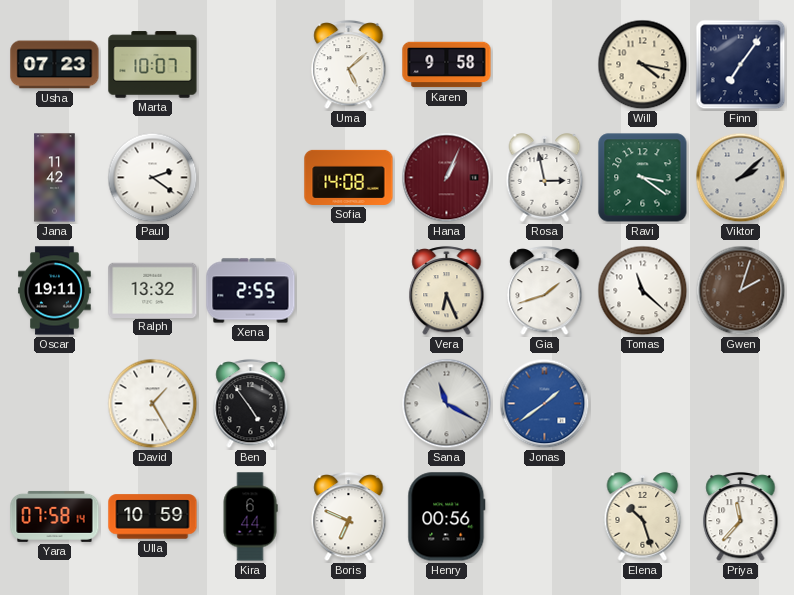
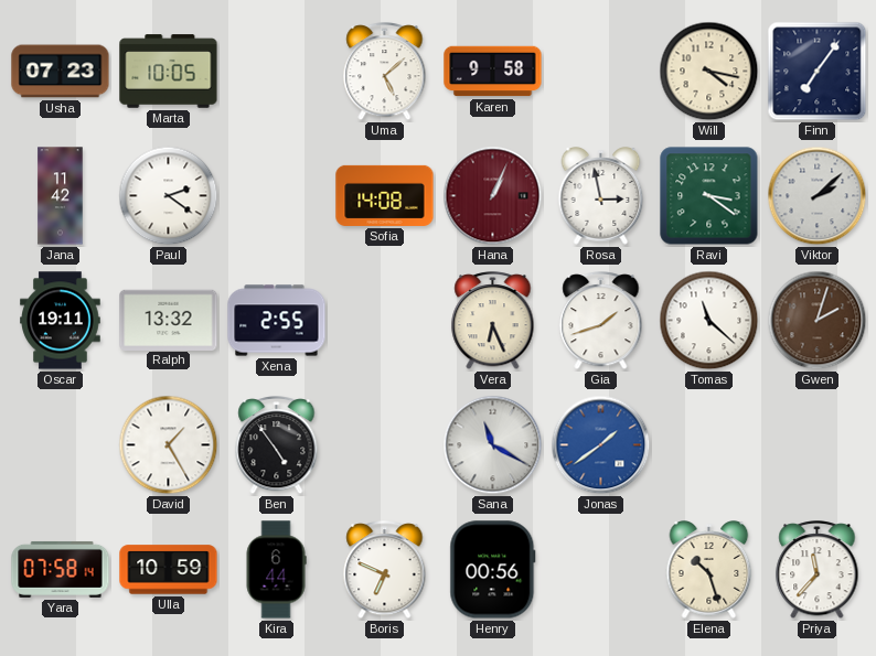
Marta: 10:07 -> 10:05 (169, 72)
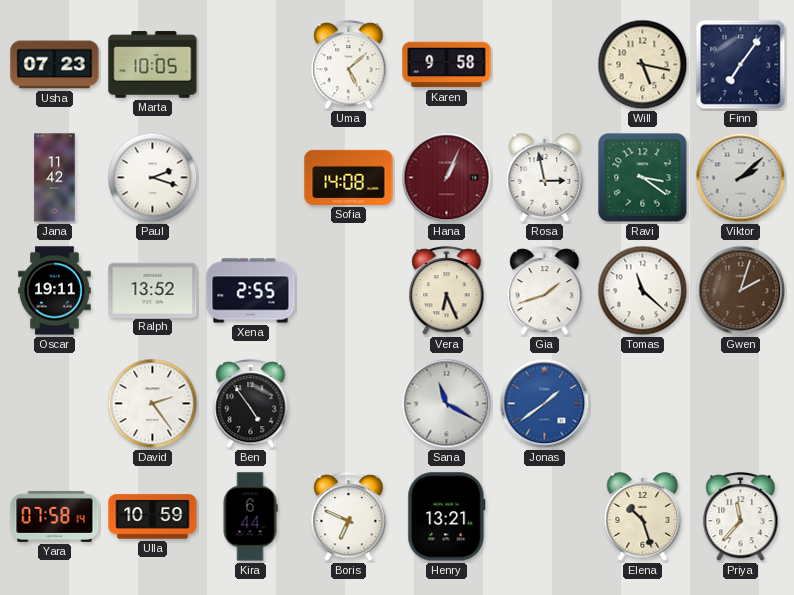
Will: 4:17 -> 5:17 (643, 65)
Paul: 2:21 -> 2:18 (153, 178)
Ralph: 13:32 -> 13:52 (153, 290)
David: 1:25 -> 2:24 (153, 404)
Henry: 00:56 -> 13:21 (447, 517)
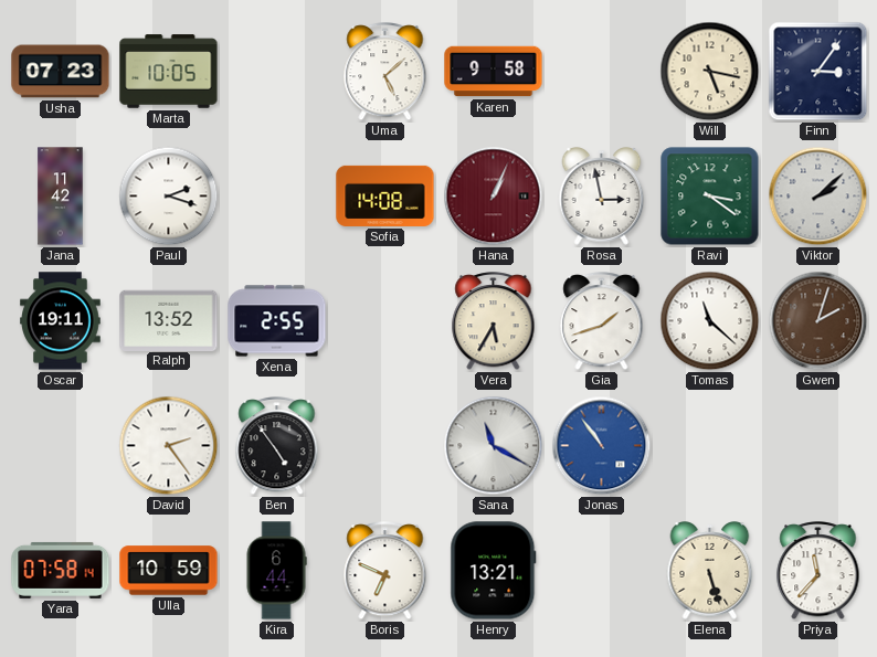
Finn: 7:06 -> 3:06 (818, 72)
Vera: 6:26 -> 5:35 (494, 321)
Jonas: 1:39 -> 10:54 (602, 446)
Elena: 10:27 -> 5:27 (710, 571)
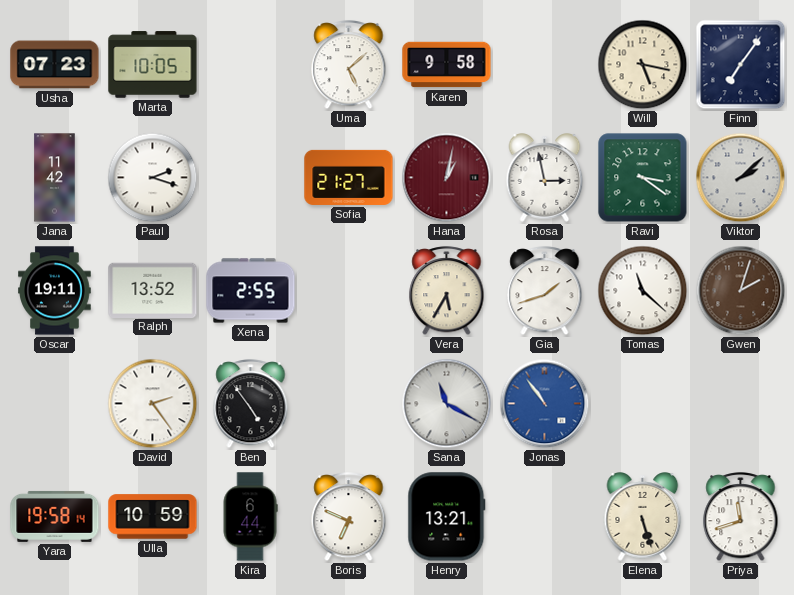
Finn: 3:06 -> 7:06 (741, 65)
Sofia: 14:08 -> 21:27 (349, 177)
Hana: 1:04 -> 1:02 (447, 178)
Yara: 07:58 -> 19:58 (55, 516)
Priya: 11:37 -> 11:42 (741, 517)
